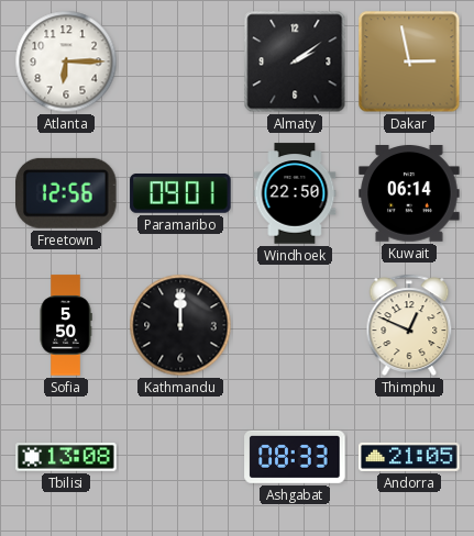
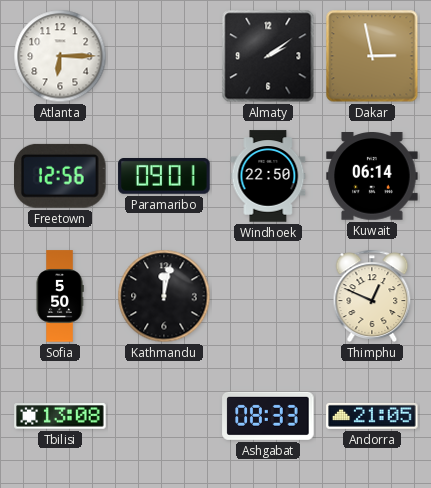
Kathmandu: 12:00 -> 12:02 (164, 296)
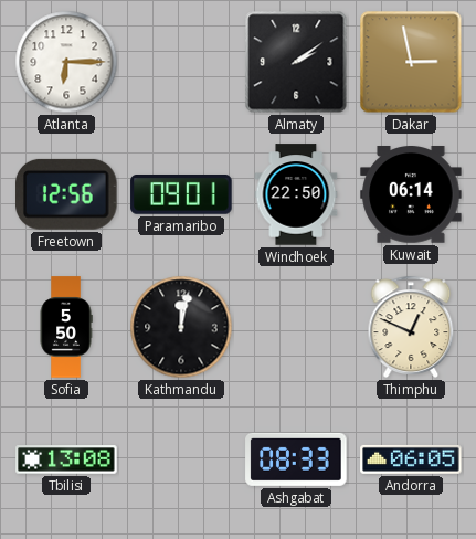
Andorra: 21:05 -> 06:05 (411, 459)
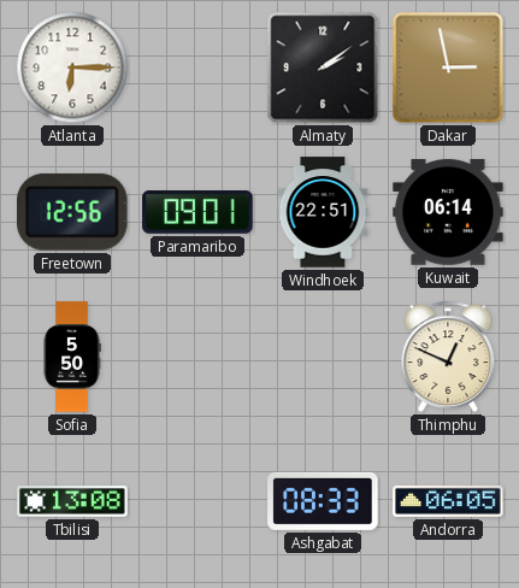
Windhoek: 22:50 -> 22:51 (323, 212)
Kathmandu: 12:02 -> none (181, 327)
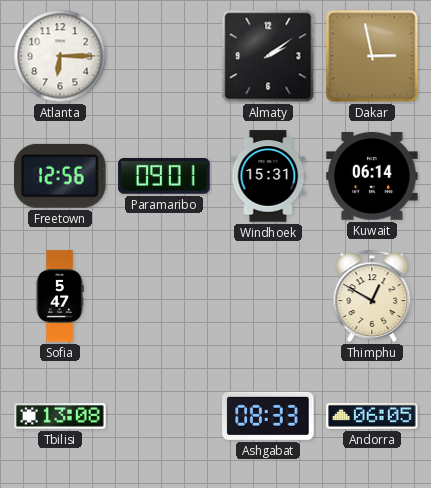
Windhoek: 22:51 -> 15:31 (268, 176)
Sofia: 5:50 -> 5:47 (60, 296)
Thimphu: 12:49 -> 12:50 (372, 296)
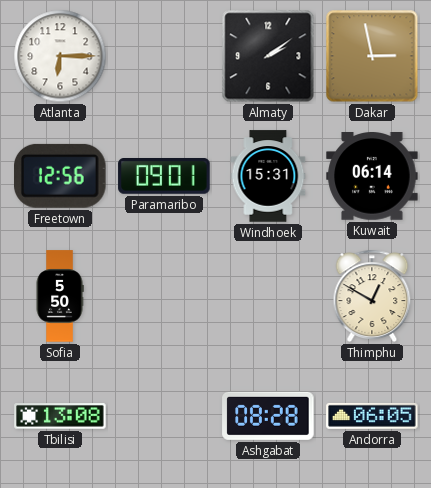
Sofia: 5:47 -> 5:50 (60, 296)
Ashgabat: 08:33 -> 08:28 (268, 416)
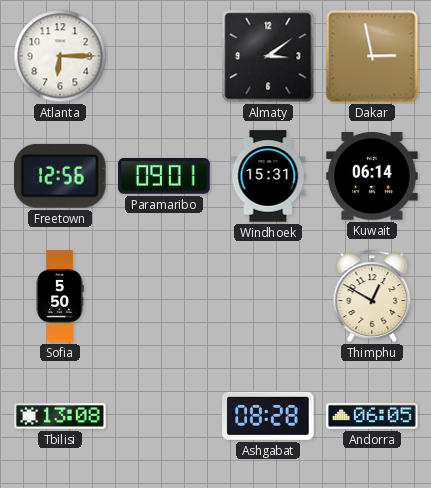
Almaty: 2:09 -> 3:09 (268, 56)
